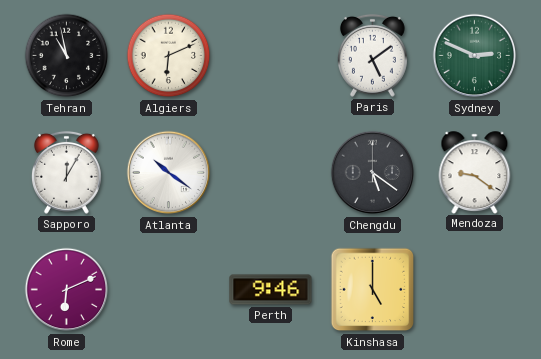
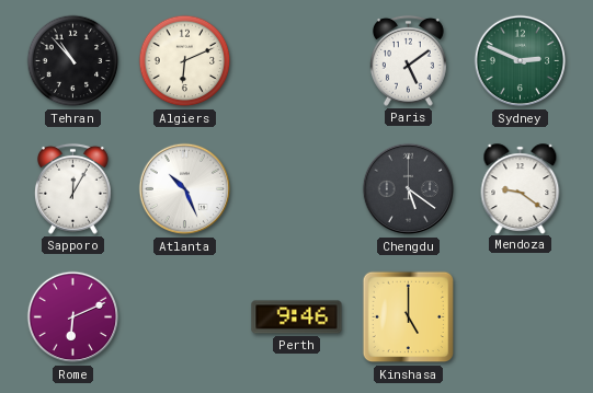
Tehran: 10:58 -> 10:53 (73, 61)
Atlanta: 10:21 -> 10:26 (185, 189)
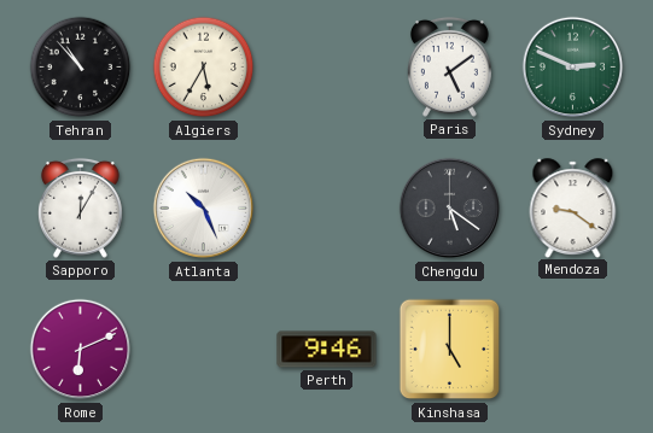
Algiers: 6:11 -> 5:35 (204, 68)
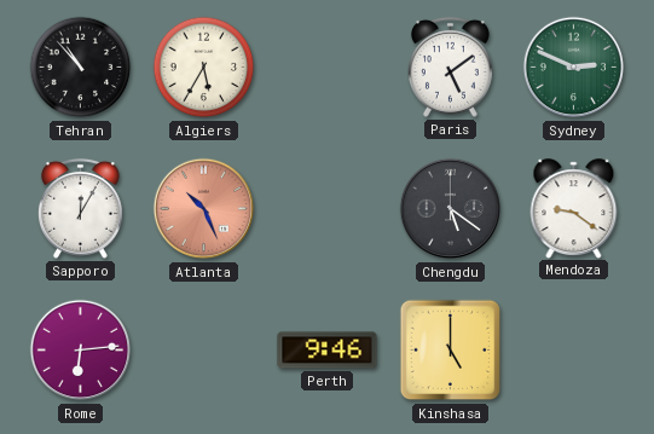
Atlanta dial: white -> salmon (204, 209)
Rome: 6:11 -> 6:14 (81, 351)
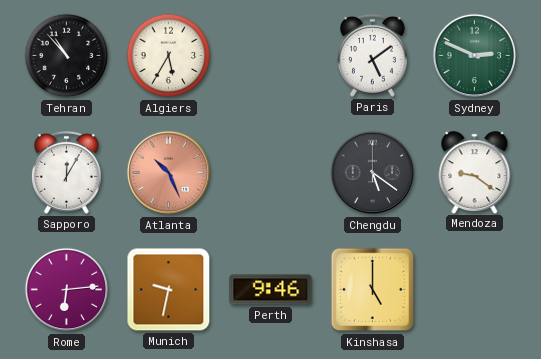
Munich: none -> 9:32 (169, 290)
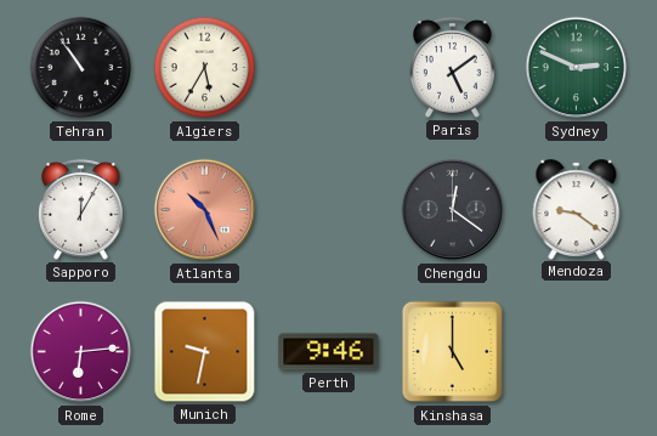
Tehran: 10:53 -> 10:54 (81, 68)
Chengdu: 5:21 -> 12:21 (453, 210)
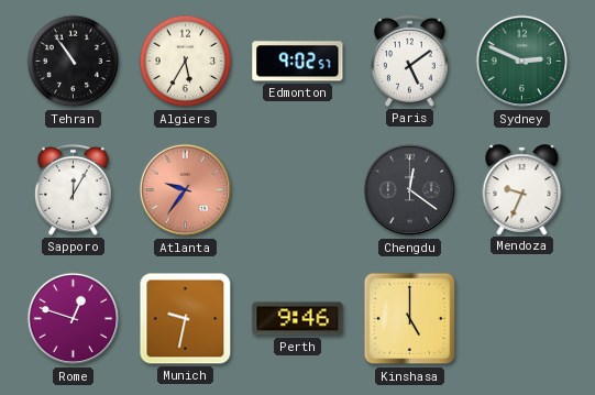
Edmonton: none -> 9:02 (298, 62)
Atlanta: 10:26 -> 9:36 (186, 190)
Mendoza: 9:21 -> 9:34 (522, 189)
Rome: 6:14 -> 12:48 (74, 319)
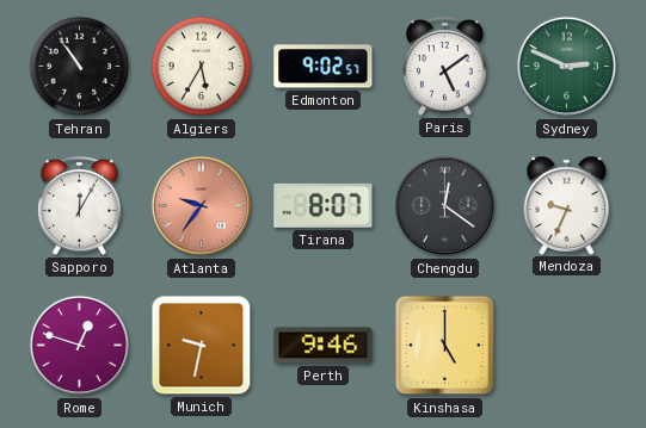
Tirana: none -> 8:07 (324, 205)
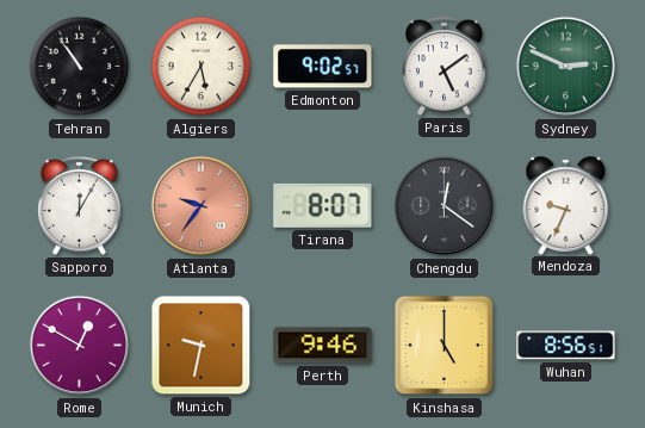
Rome: 12:48 -> 12:50 (80, 346)
Wuhan: none -> 8:56 (566, 346)
